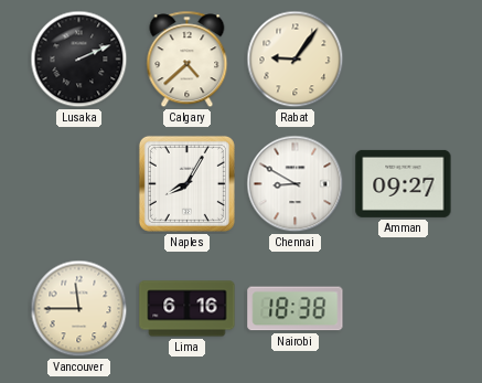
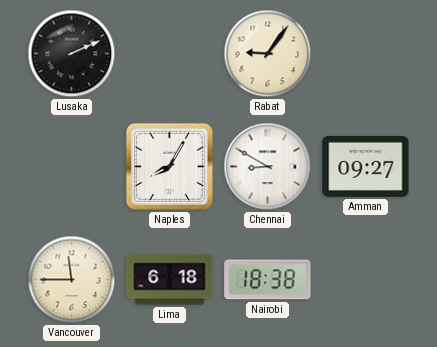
Calgary: 4:38 -> none (188, 60)
Lima: 6:16 -> 6:18 (170, 280)
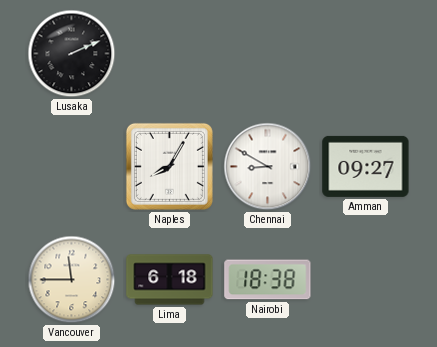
Rabat: 9:06 -> none (268, 54)
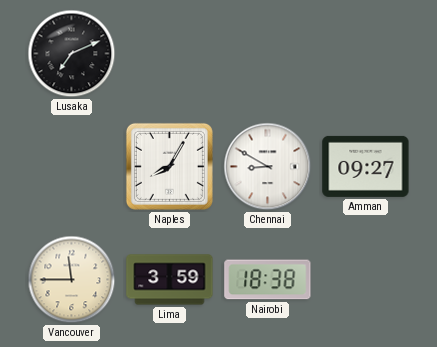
Lusaka: 2:11 -> 7:11 (72, 54)
Lima: 6:18 -> 3:59 (170, 280)
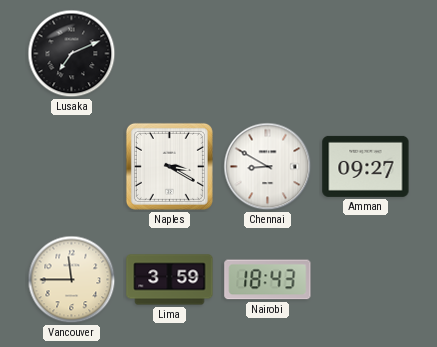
Naples: 8:05 -> 3:20 (169, 166)
Nairobi: 18:38 -> 18:43 (268, 280)
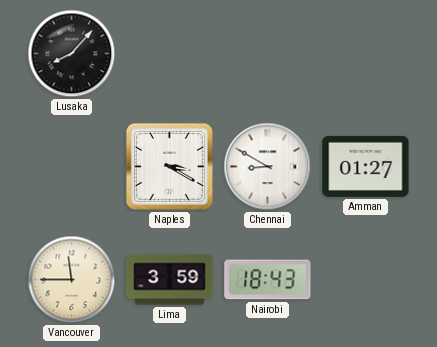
Lusaka: 7:11 -> 8:07 (72, 54)
Amman: 09:27 -> 01:27 (366, 166)
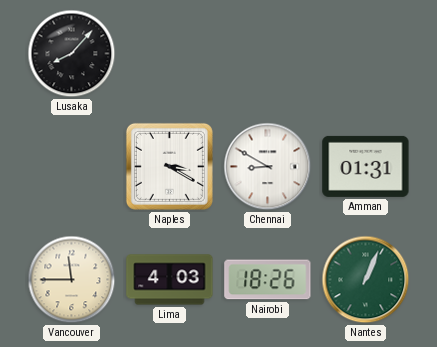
Amman: 01:27 -> 01:31 (366, 166)
Lima: 3:59 -> 4:03 (170, 280)
Nairobi: 18:43 -> 18:26 (268, 280)
Nantes: none -> 1:04 (366, 280)
